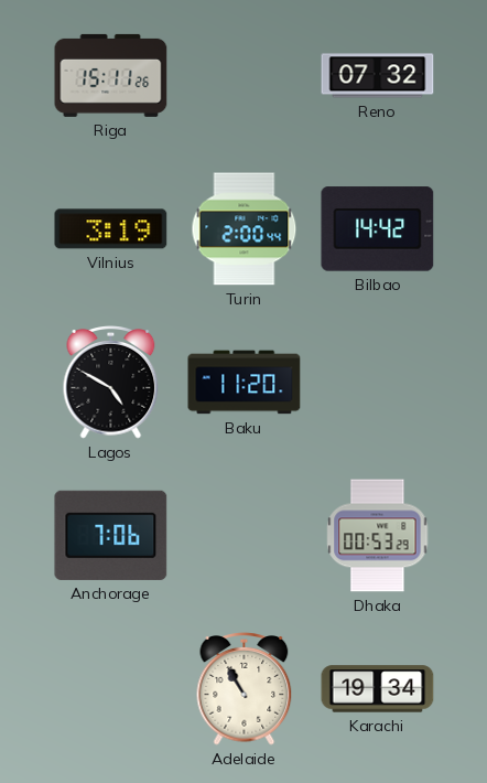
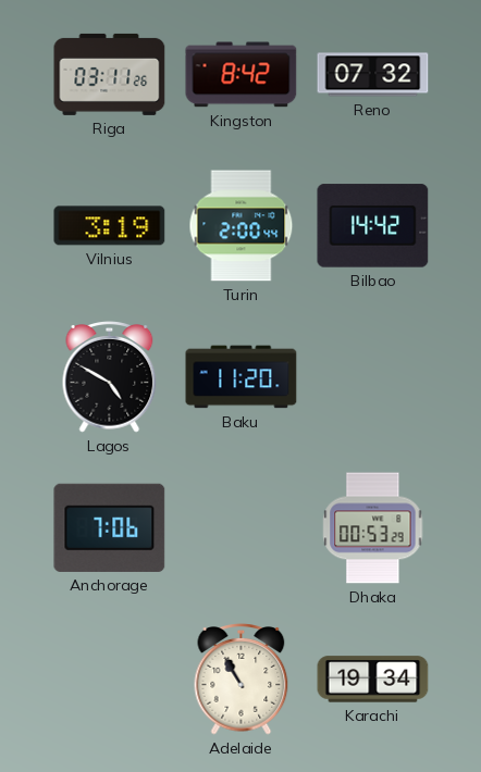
Riga: 15:11 -> 03:11 (110, 74)
Kingston: none -> 8:42 (242, 75)
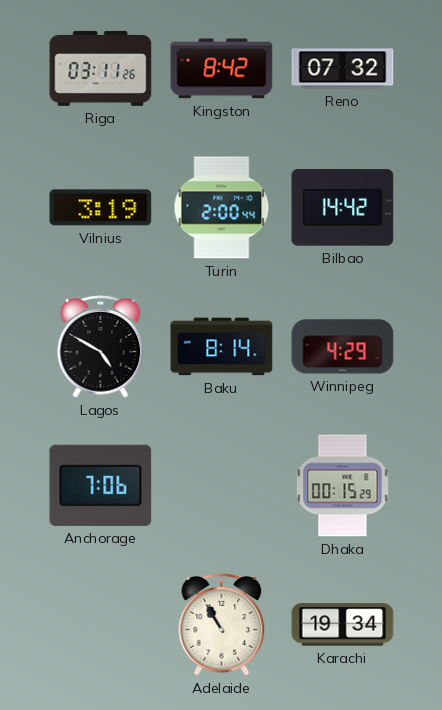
Baku: 11:20 -> 8:14 (222, 347)
Winnipeg: none -> 4:29 (343, 347)
Dhaka: 00:53 -> 00:15 (343, 486)
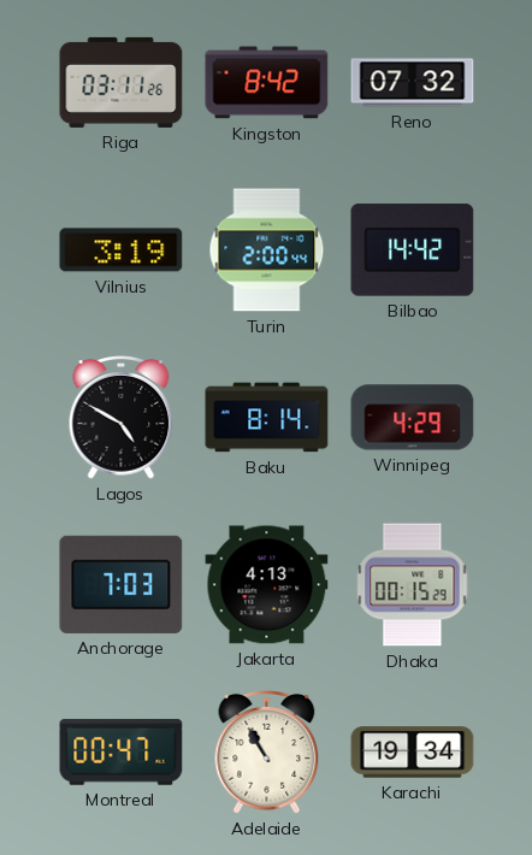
Anchorage: 7:06 -> 7:03 (122, 584)
Jakarta: none -> 4:13 (267, 585)
Montreal: none -> 00:47 (122, 753)
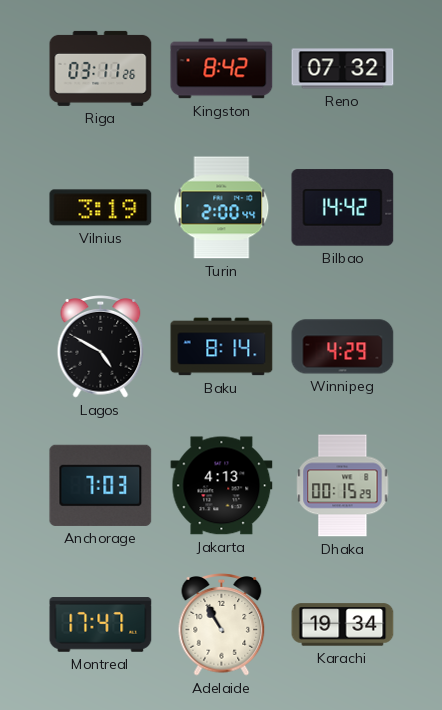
Montreal: 00:47 -> 17:47 (101, 625)
